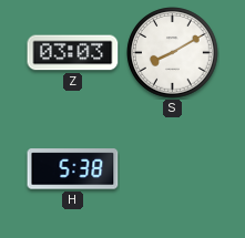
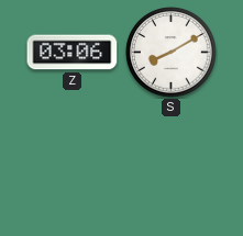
Z: 03:03 -> 03:06 (73, 53)
H: 5:38 -> none (73, 169)
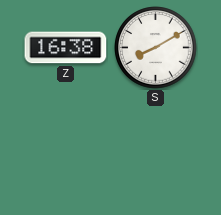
Z: 03:06 -> 16:38 (66, 48)
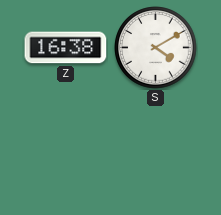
S: 8:10 -> 4:10 (156, 48)
